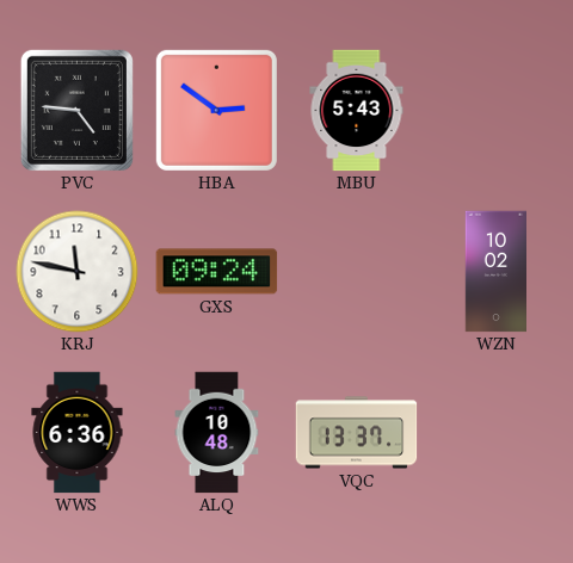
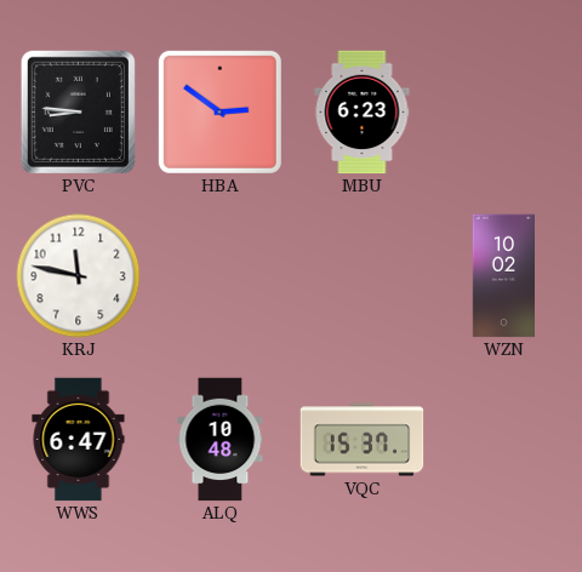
PVC: 4:46 -> 8:46 (78, 111)
MBU: 5:43 -> 6:23 (363, 113)
GXS: 09:24 -> none (217, 272)
WWS: 6:36 -> 6:47 (79, 440)
VQC: 13:37 -> 15:37 (363, 440)
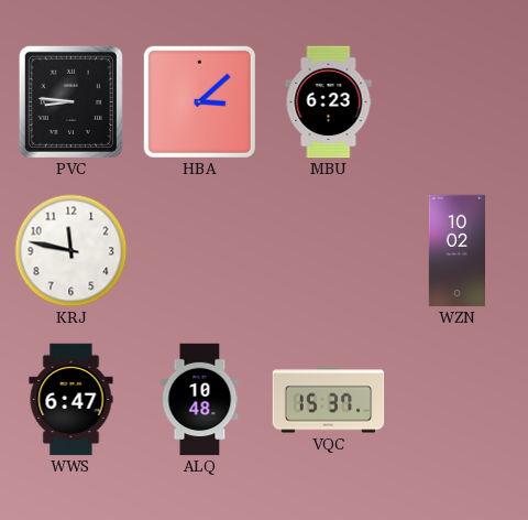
HBA: 2:51 -> 3:08 (199, 101)
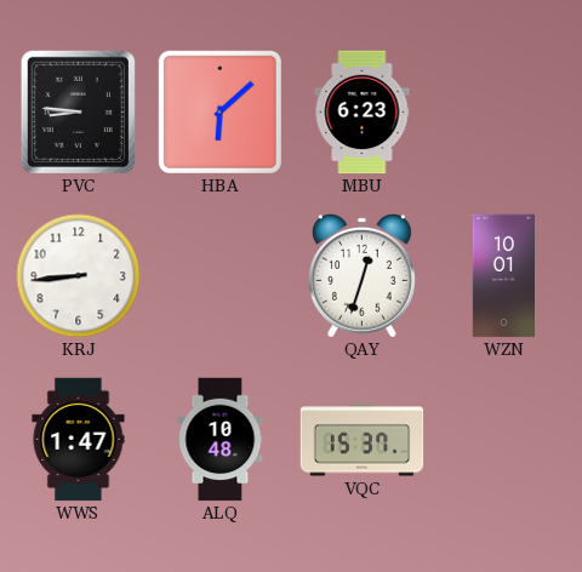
HBA: 3:08 -> 6:08 (219, 111)
KRJ: 11:47 -> 8:44 (79, 276)
QAY: none -> 12:33 (361, 275)
WZN: 10:02 -> 10:01 (503, 276)
WWS: 6:47 -> 1:47 (79, 440)
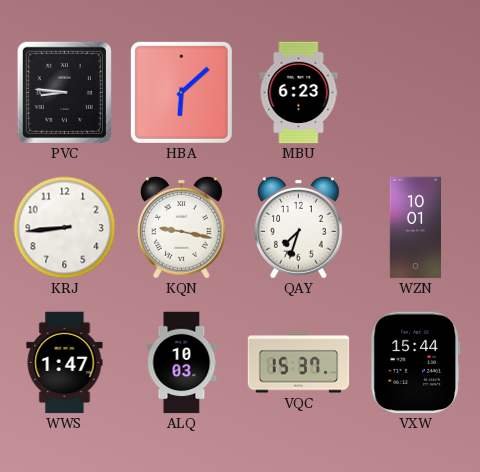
KQN: none -> 9:17 (181, 227)
QAY: 12:33 -> 7:33 (298, 227)
ALQ: 10:48 -> 10:03 (182, 363)
VXW: none -> 15:44 (415, 363)
